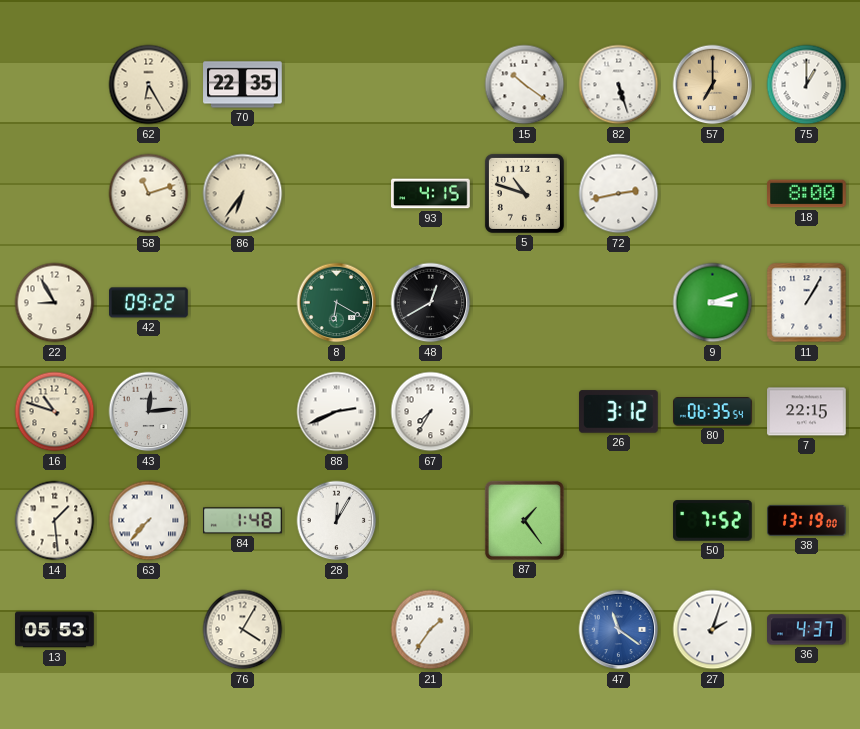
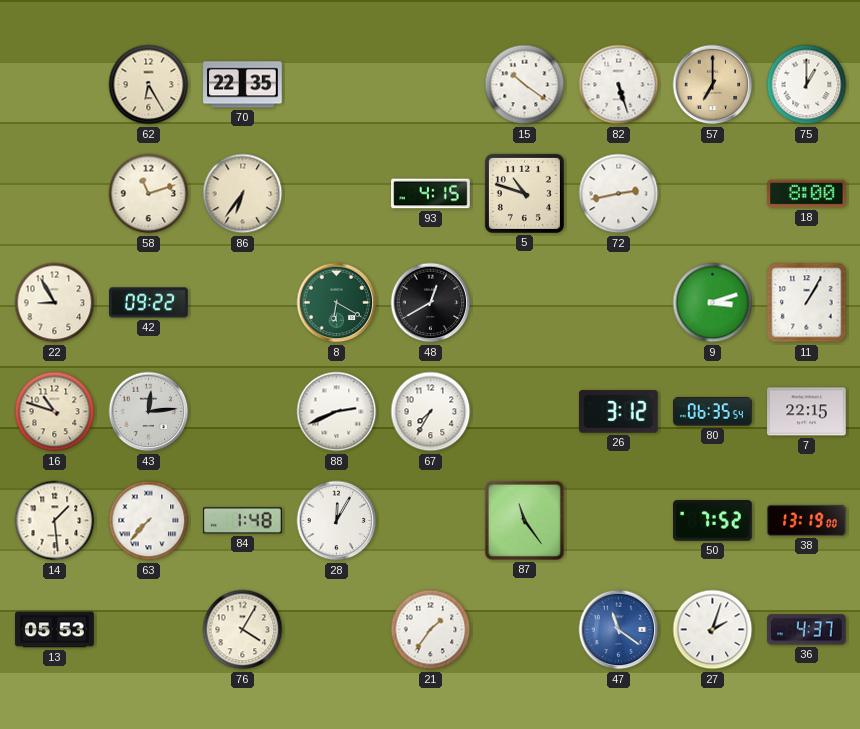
87: 1:24 -> 11:24 (524, 520)
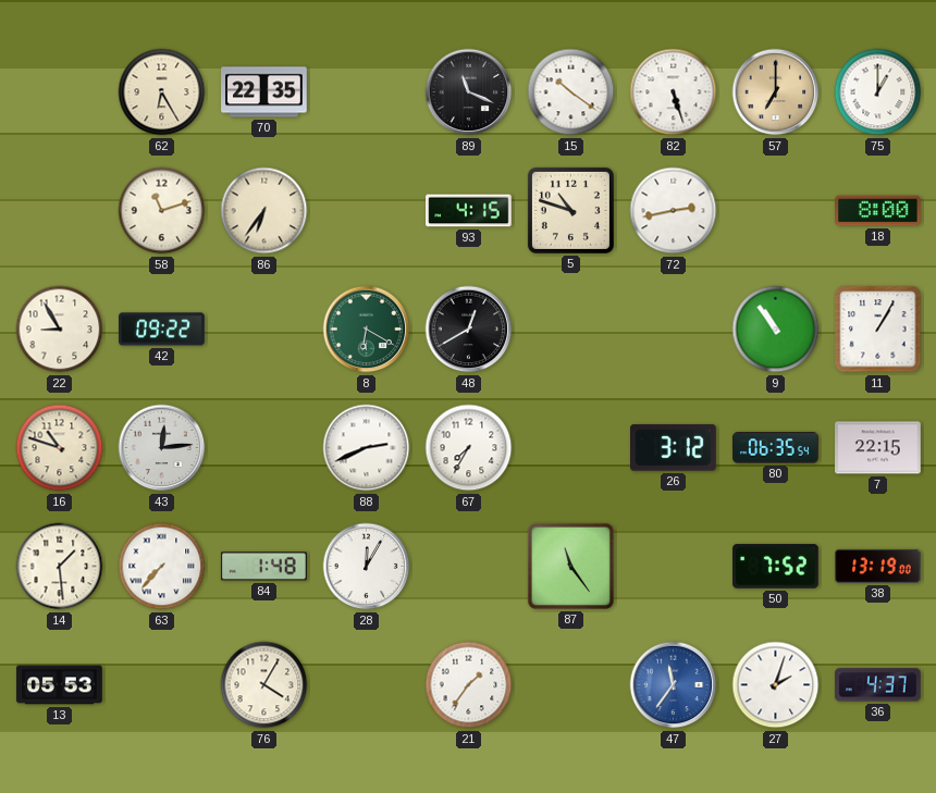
89: none -> 11:19 (469, 92)
9: 3:12 -> 10:54 (776, 330)
47: 11:21 -> 11:36 (674, 685)
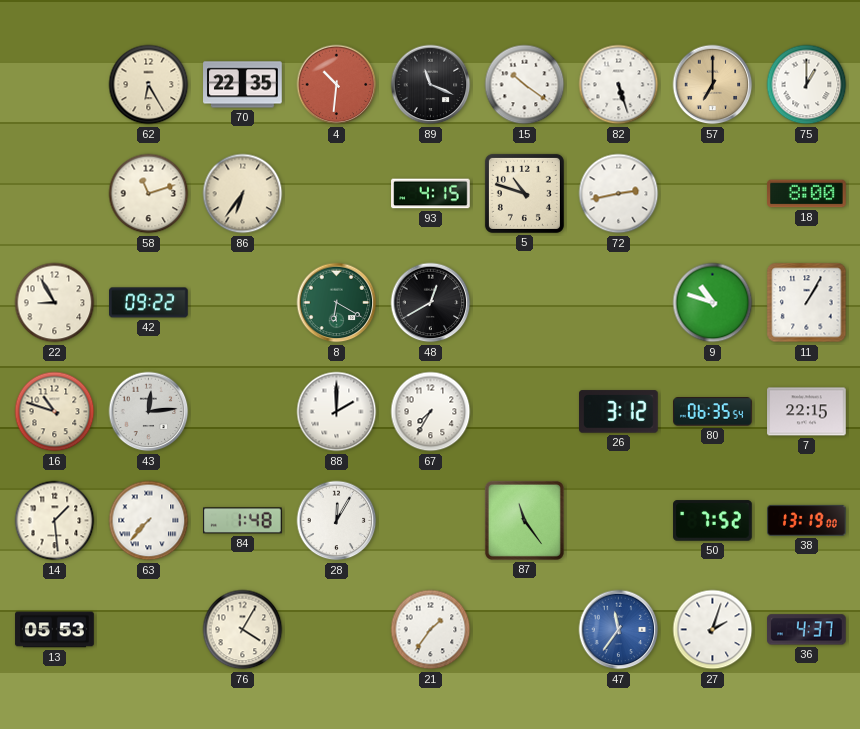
4: none -> 10:31 (337, 85)
9: 10:54 -> 10:48 (713, 303)
88: 2:41 -> 2:00 (337, 412)
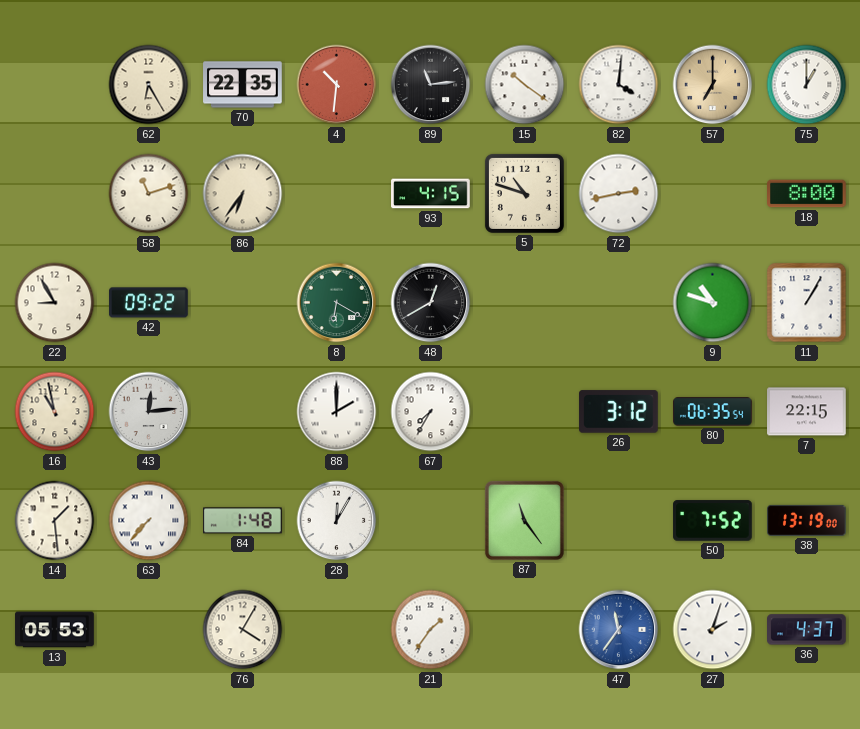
89: 11:19 -> 11:14 (431, 85)
82: 5:27 -> 4:01 (619, 85)
16: 10:48 -> 10:58 (55, 412)
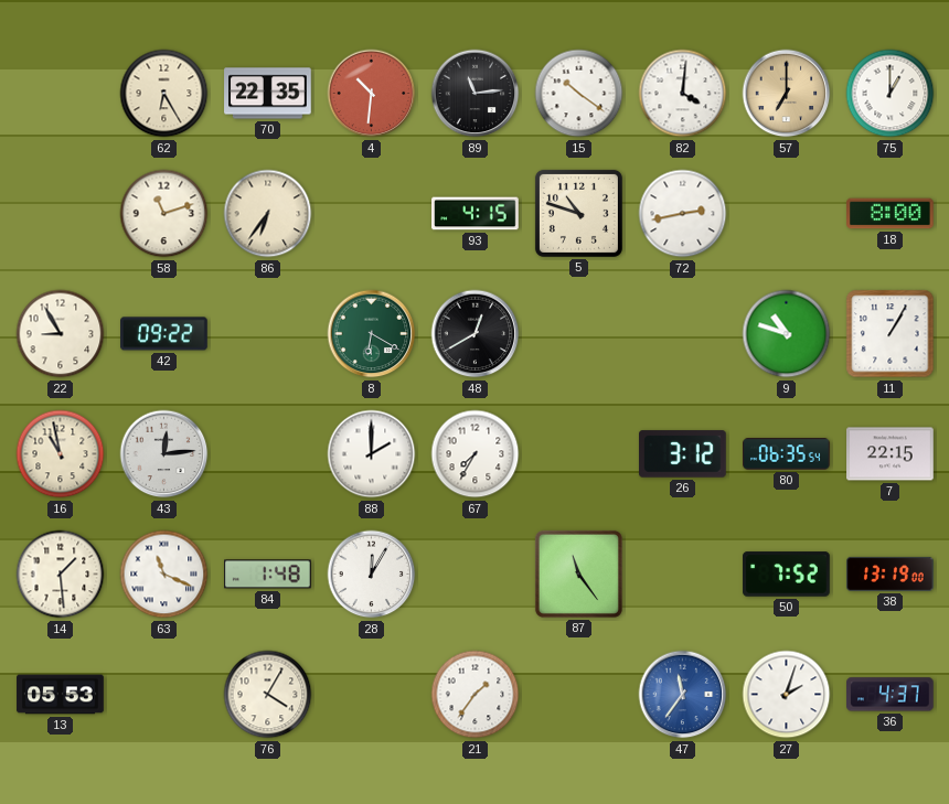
63: 7:37 -> 11:19 (164, 575)
